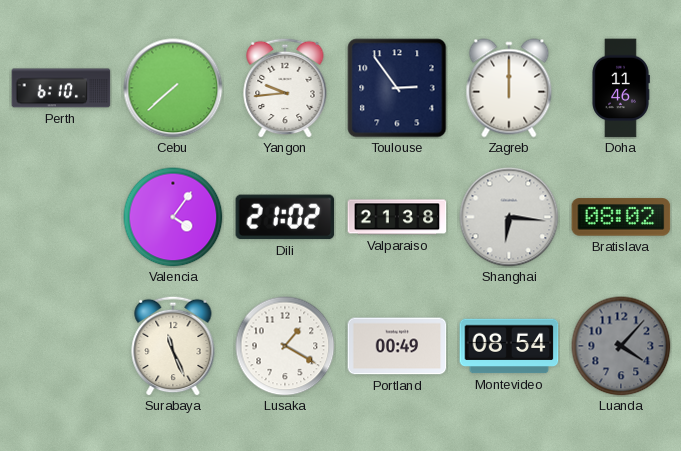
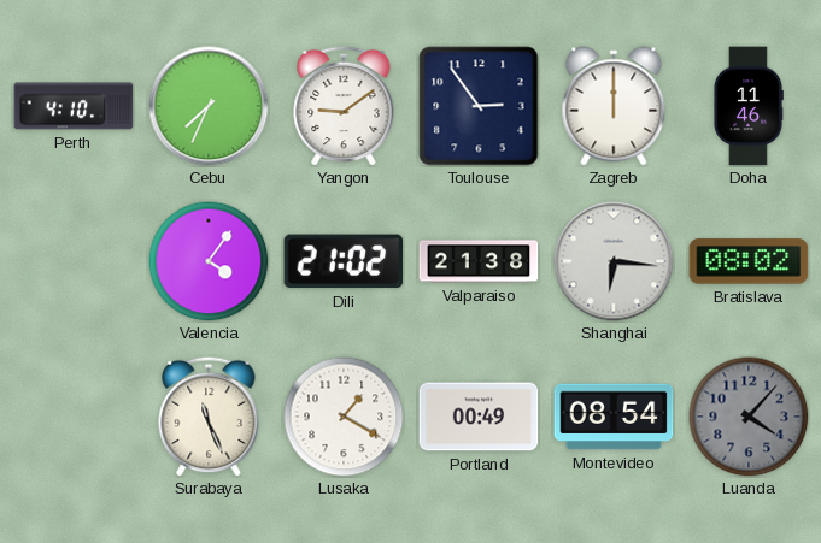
Perth: 6:10 -> 4:10 (74, 106)
Cebu: 7:38 -> 7:34 (209, 106)
Yangon: 9:44 -> 9:09 (344, 106)
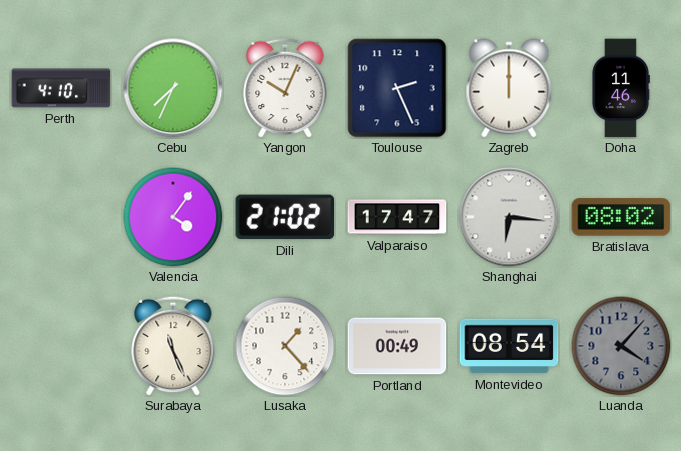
Yangon: 9:09 -> 10:04 (285, 88)
Toulouse: 2:54 -> 2:26 (397, 88)
Valparaiso: 21:38 -> 17:47 (397, 217)
Lusaka: 1:20 -> 1:23 (285, 346)
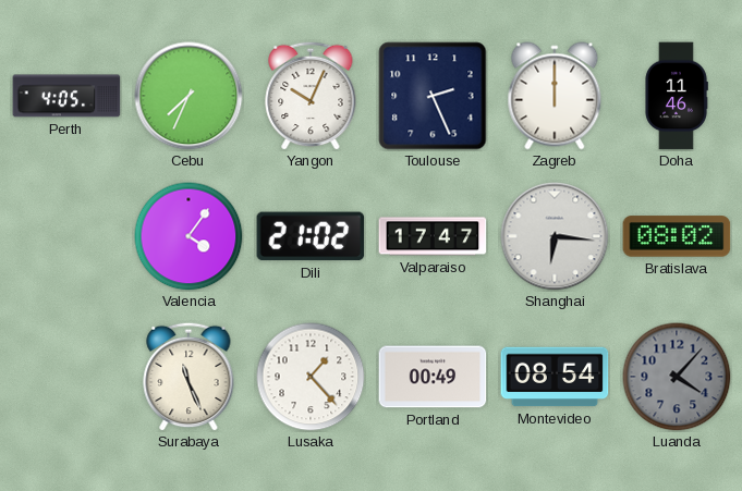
Perth: 4:10 -> 4:05 (66, 96)
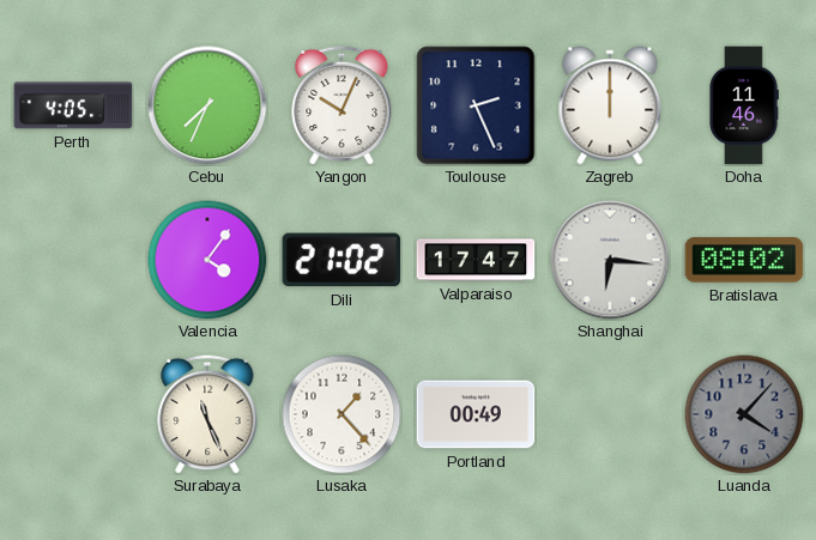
Montevideo: 08:54 -> none (555, 377)
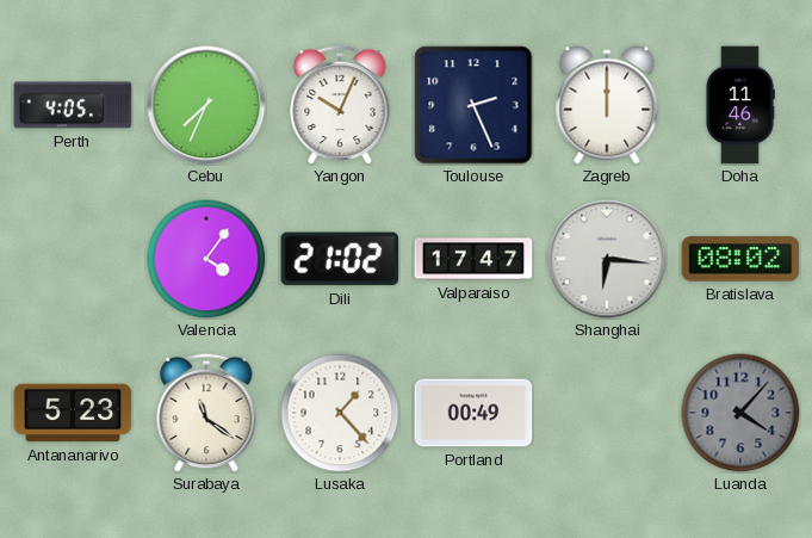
Antananarivo: none -> 5:23 (73, 413)
Surabaya: 11:26 -> 11:21 (206, 413)
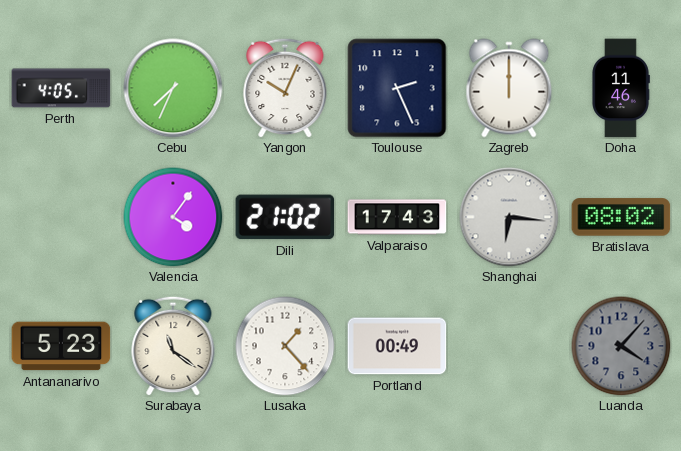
Valparaiso: 17:47 -> 17:43 (397, 217)
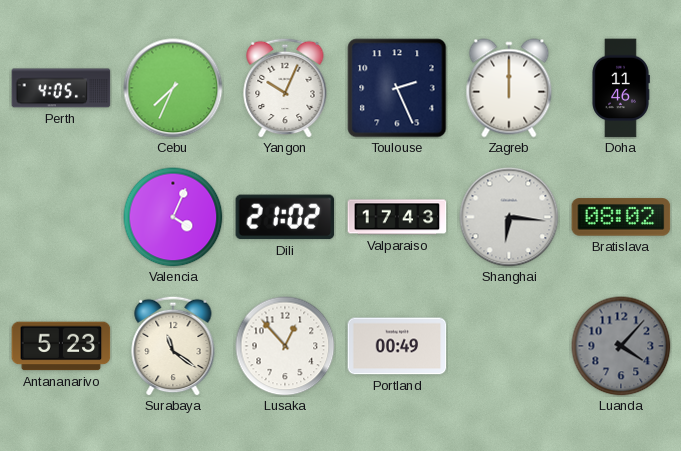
Valencia: 4:06 -> 4:04 (173, 217)
Lusaka: 1:23 -> 12:53 (285, 346)
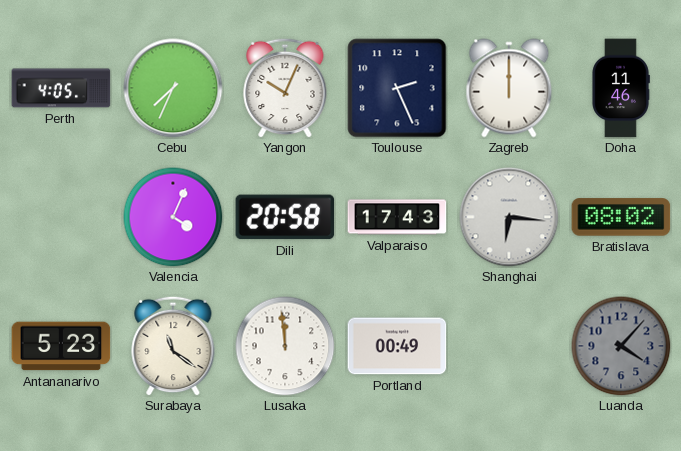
Dili: 21:02 -> 20:58 (285, 217)
Lusaka: 12:53 -> 11:59 (285, 346)
